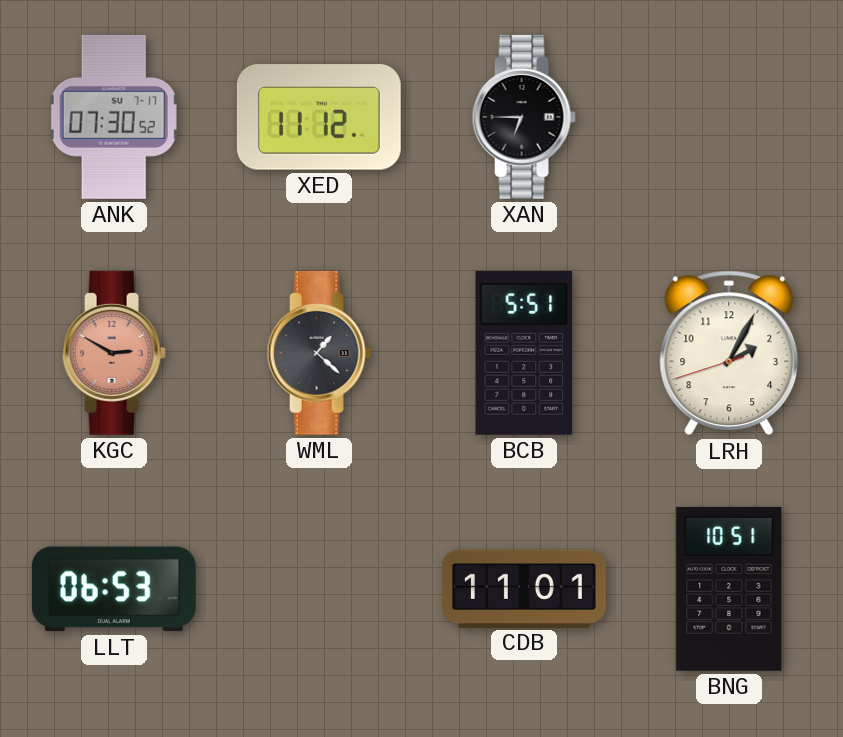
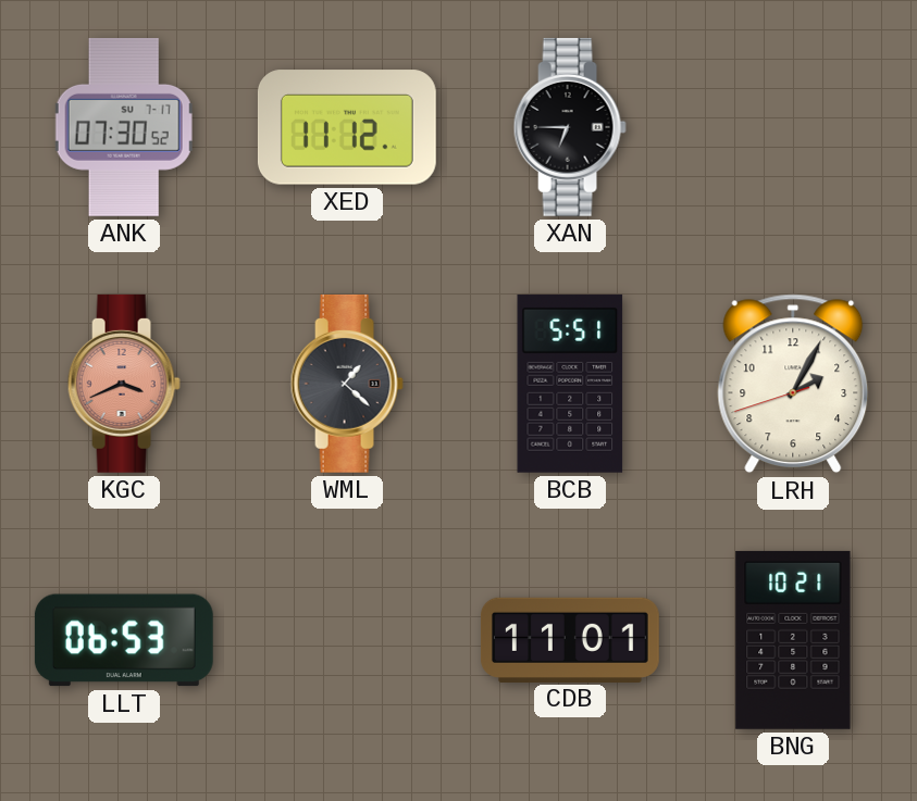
KGC: 2:50 -> 3:41 (124, 384)
BNG: 10:51 -> 10:21 (793, 640)
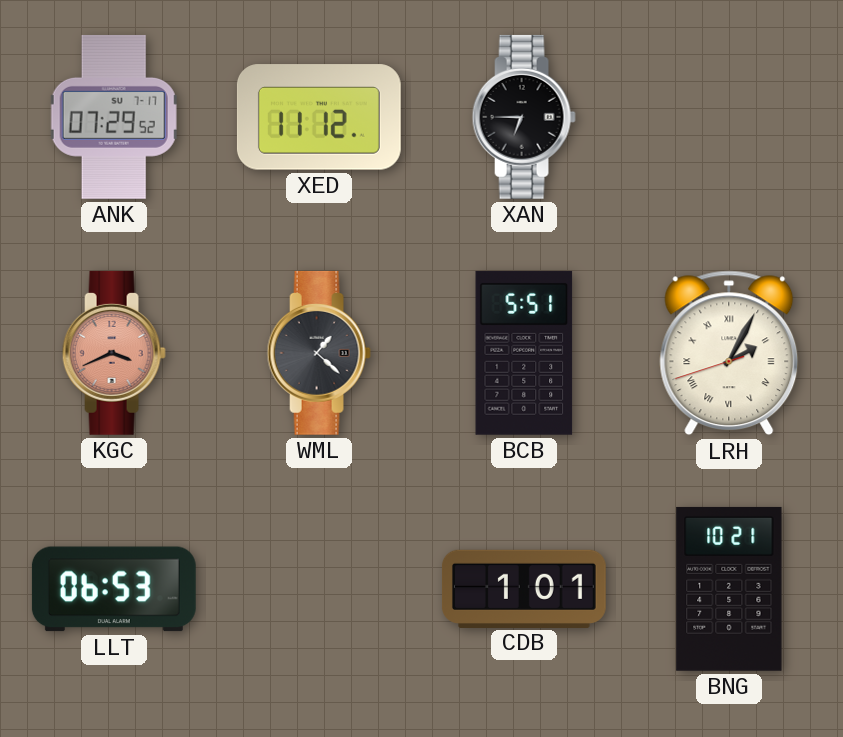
ANK: 07:30 -> 07:29 (114, 117)
LRH numerals: Arabic -> Roman (729, 353)
CDB: 11:01 -> 1:01 (524, 588)
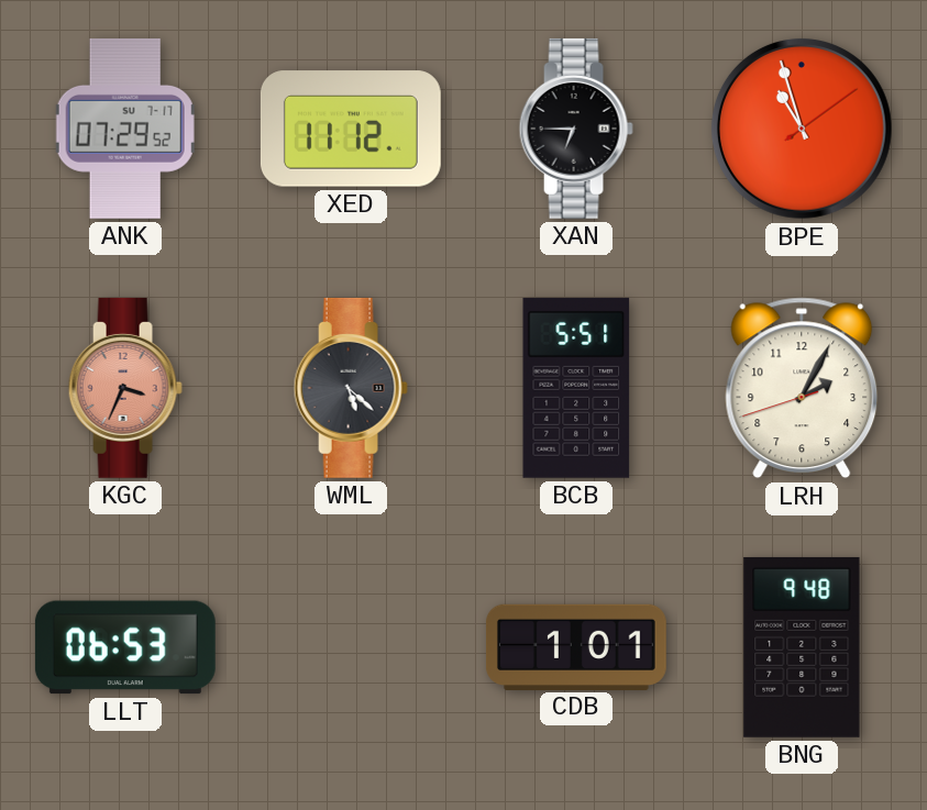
BPE: none -> 10:57 (803, 130)
KGC: 3:41 -> 3:34 (125, 388)
WML: 1:22 -> 5:22 (351, 388)
LRH numerals: Roman -> Arabic (802, 388)
BNG: 10:21 -> 9:48 (802, 647)
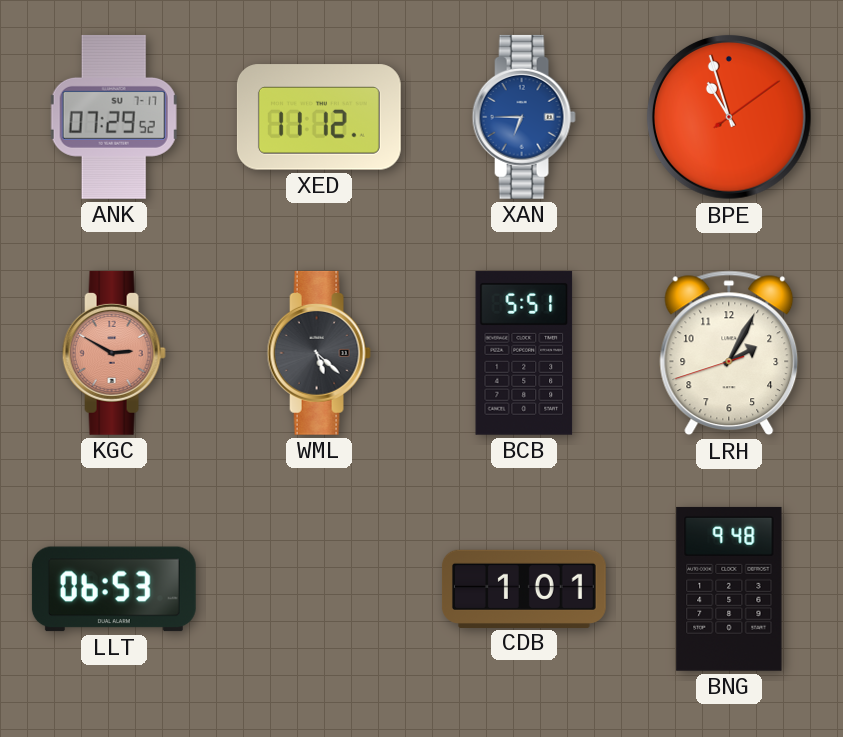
XAN dial: black -> blue (524, 117)
KGC: 3:34 -> 2:50 (114, 353)
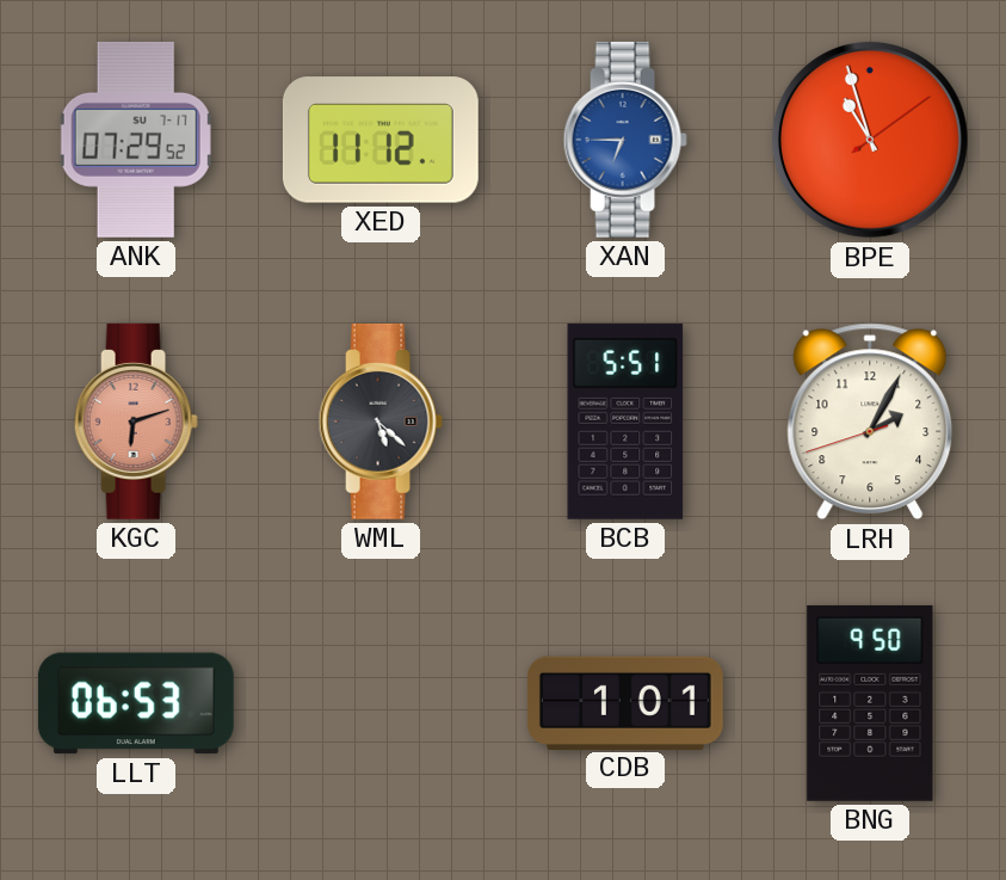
KGC: 2:50 -> 6:12 (136, 421)
BNG: 9:48 -> 9:50 (870, 703)
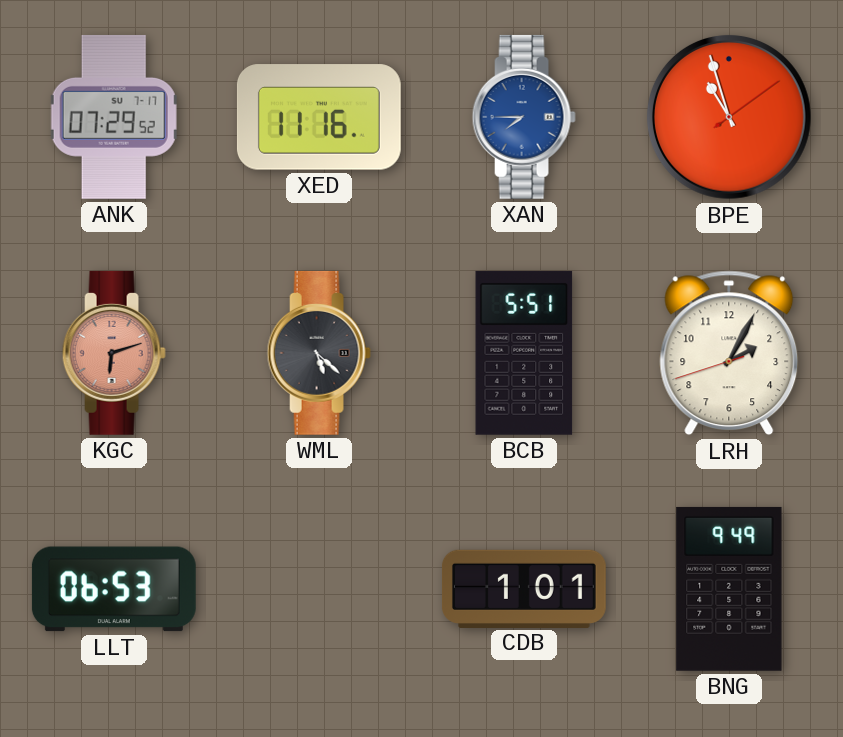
XED: 11:12 -> 11:16 (319, 117)
XAN: 6:45 -> 7:45 (524, 117)
BNG: 9:50 -> 9:49 (729, 589)
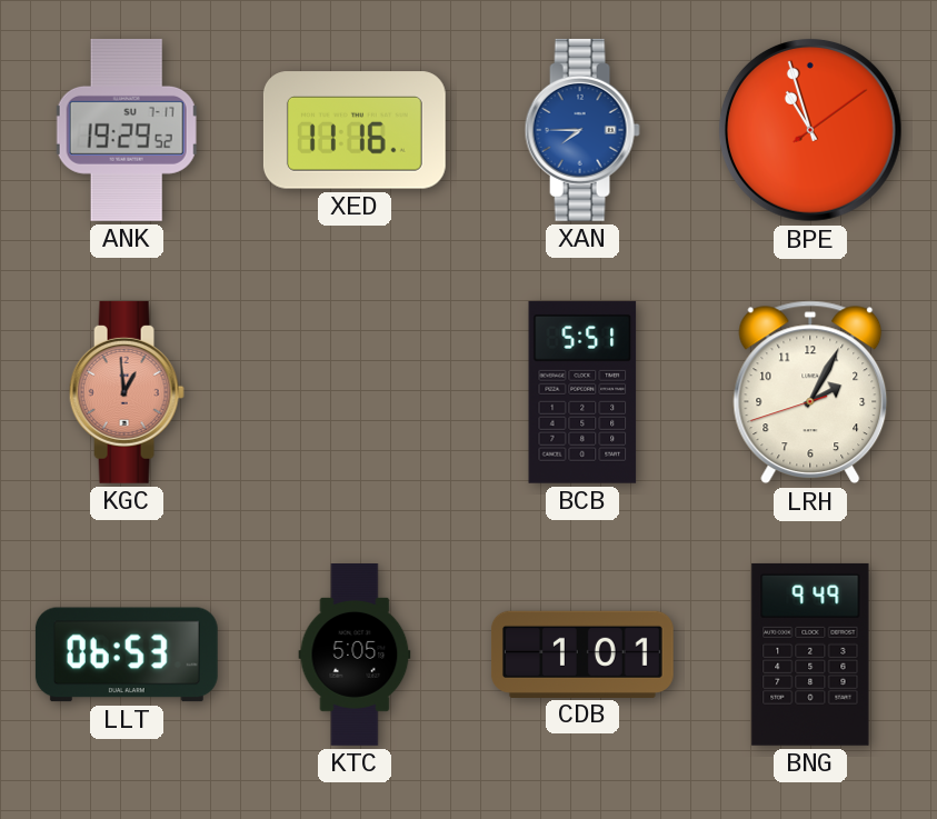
ANK: 07:29 -> 19:29 (127, 130)
KGC: 6:12 -> 12:59 (127, 392)
WML: 5:22 -> none (319, 353)
KTC: none -> 5:05 (355, 656)
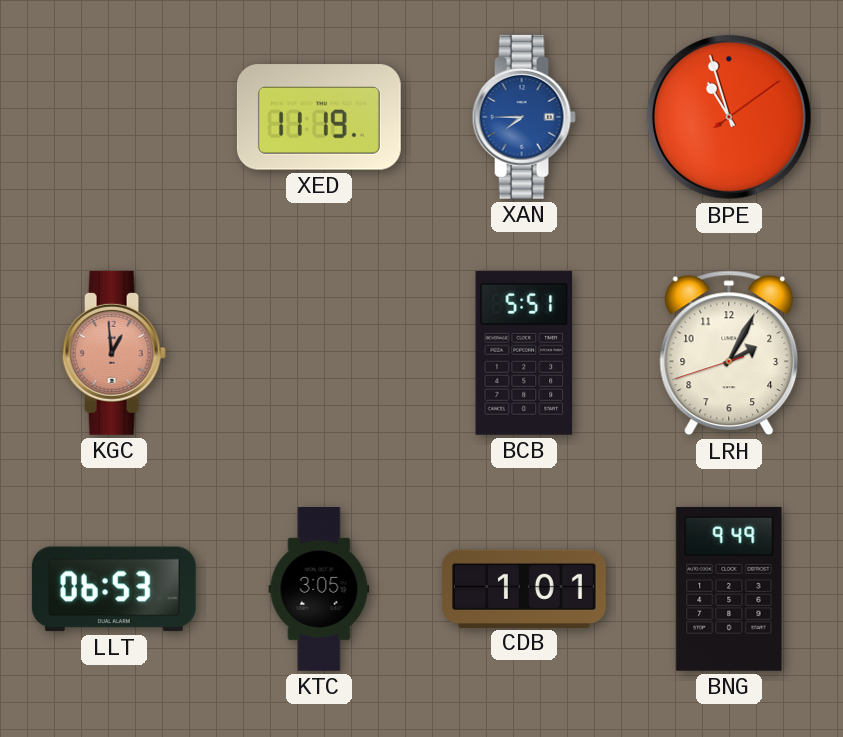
ANK: 19:29 -> none (127, 130)
XED: 11:16 -> 11:19 (319, 117)
KTC: 5:05 -> 3:05 (319, 590)
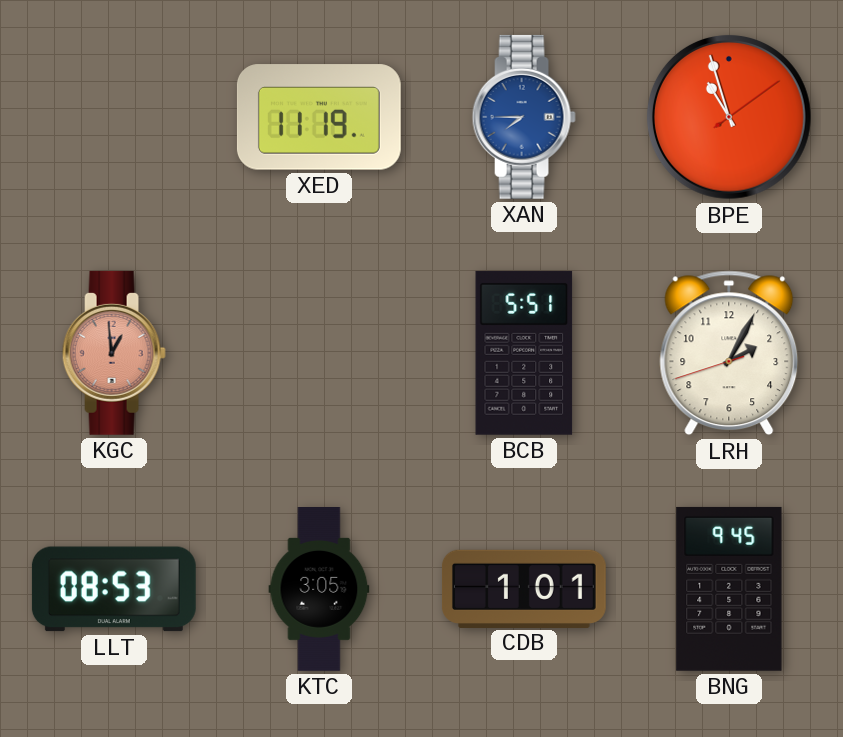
LLT: 06:53 -> 08:53 (114, 589)
BNG: 9:49 -> 9:45 (729, 589)
